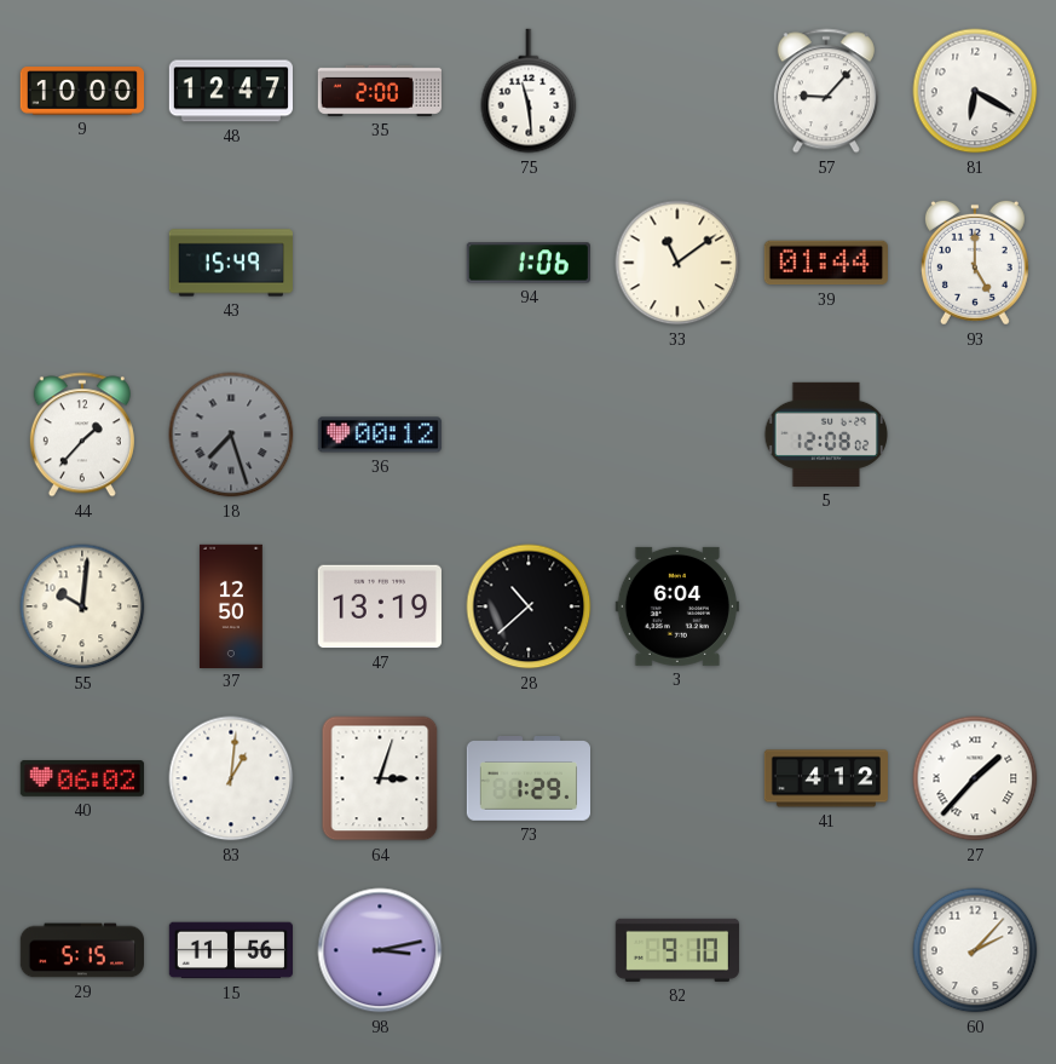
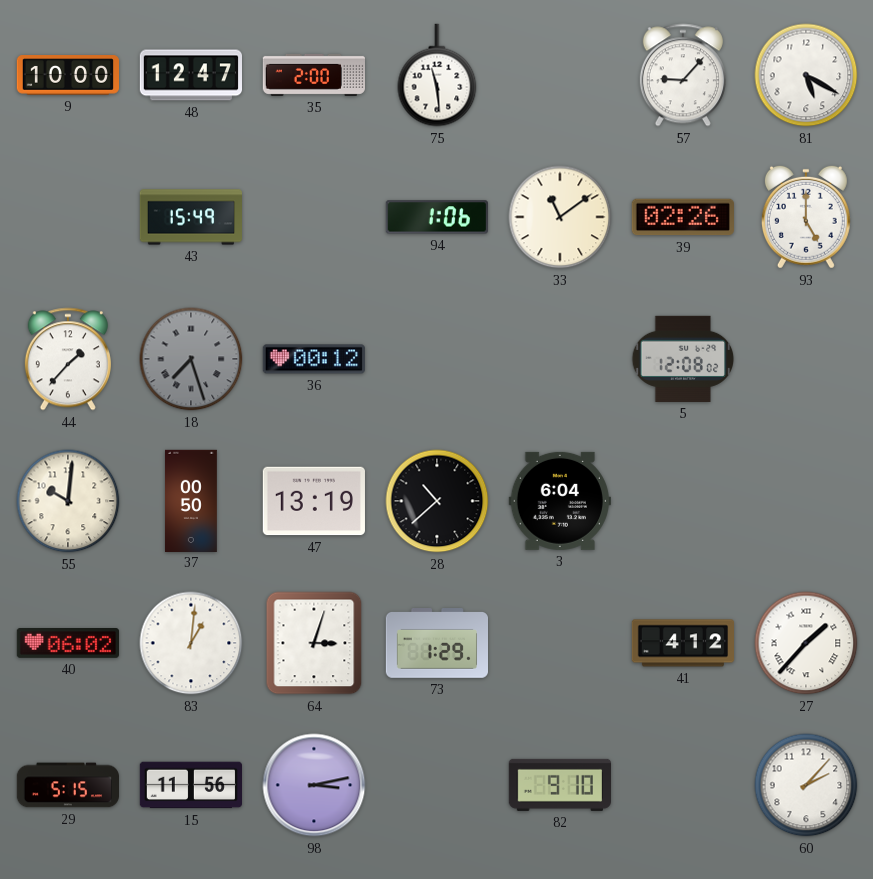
81: 6:20 -> 5:20 (806, 75)
39: 01:44 -> 02:26 (683, 217)
37: 12:50 -> 00:50 (191, 500)
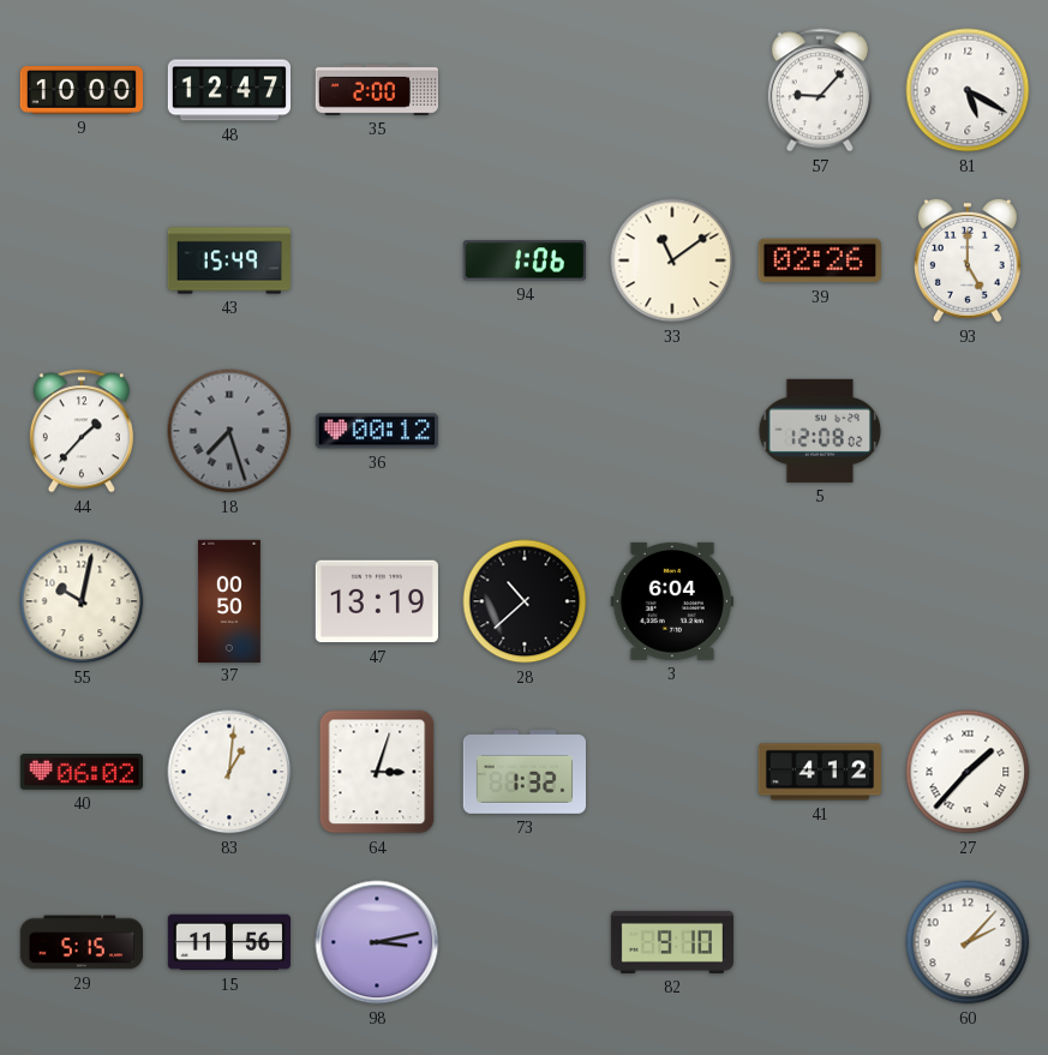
75: 11:29 -> none (437, 75)
55: 10:01 -> 10:02 (82, 601)
73: 1:29 -> 1:32 (523, 773)
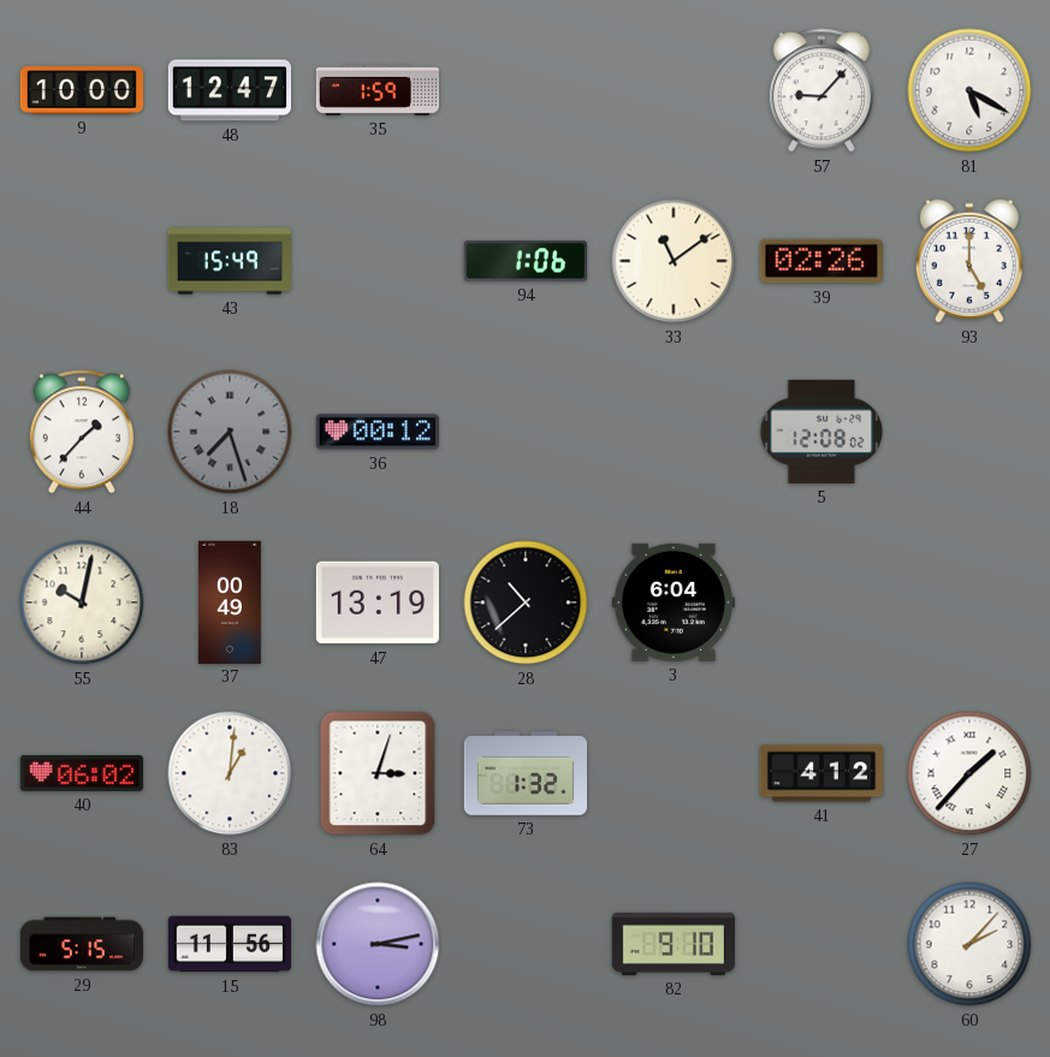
35: 2:00 -> 1:59 (376, 90)
37: 00:50 -> 00:49 (230, 601)
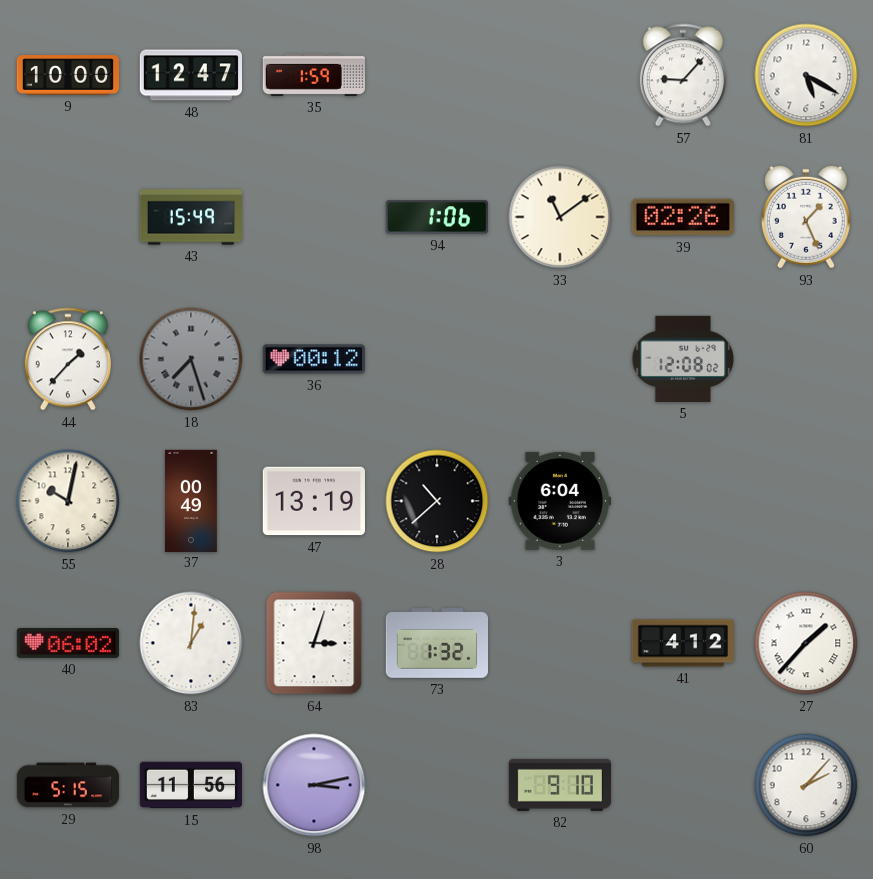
93: 5:00 -> 1:26 (806, 217)
